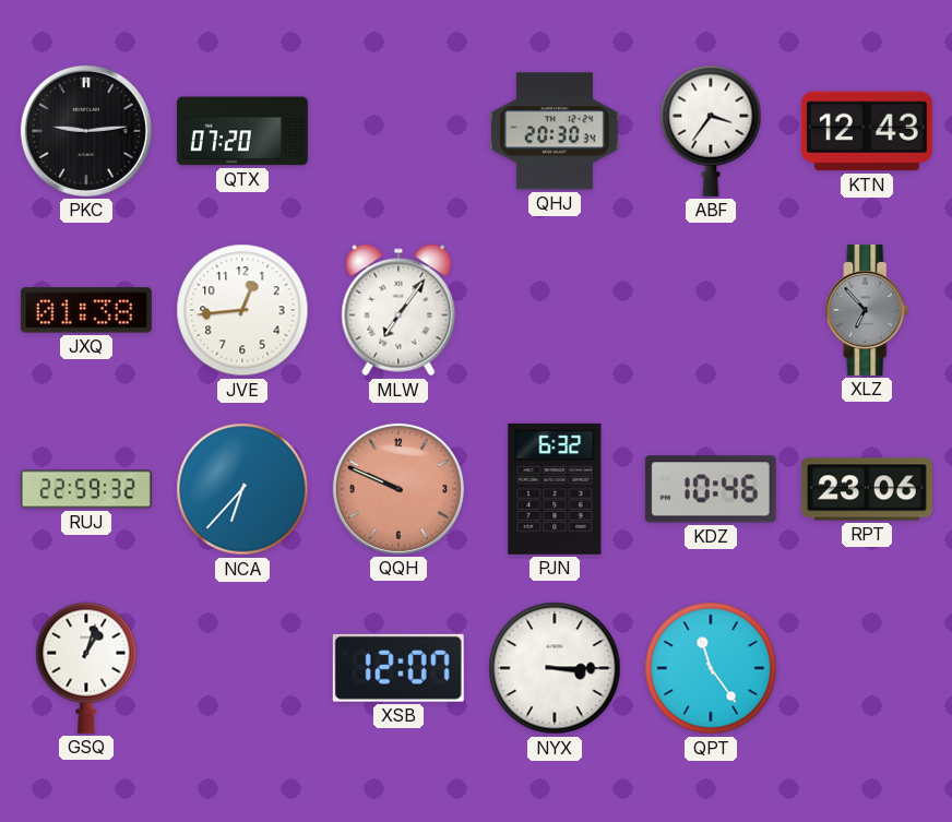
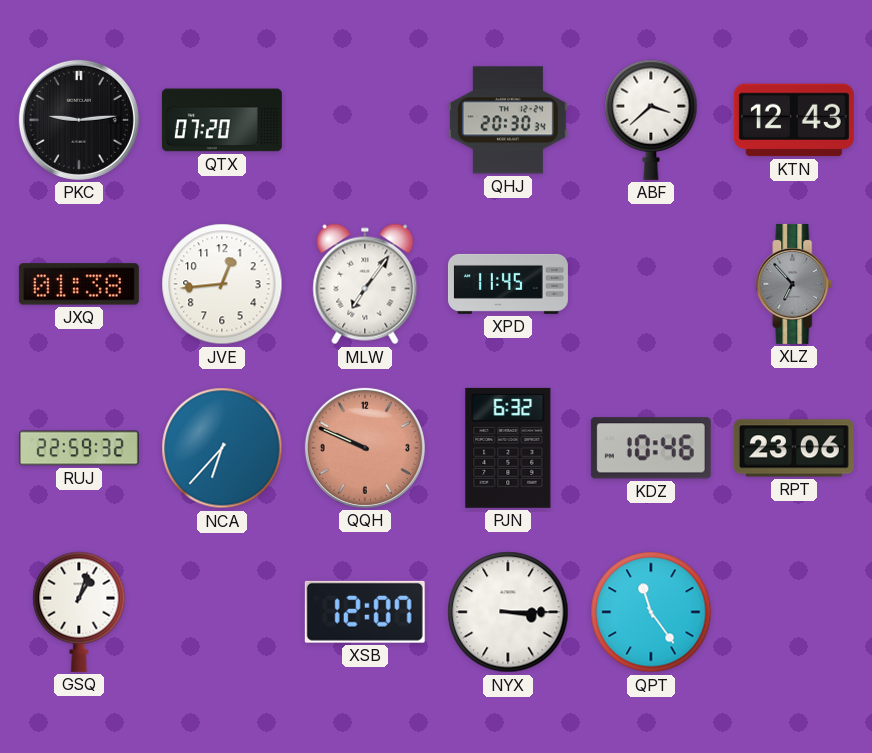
ABF: 3:36 -> 3:38 (651, 120)
XPD: none -> 11:45 (508, 284)
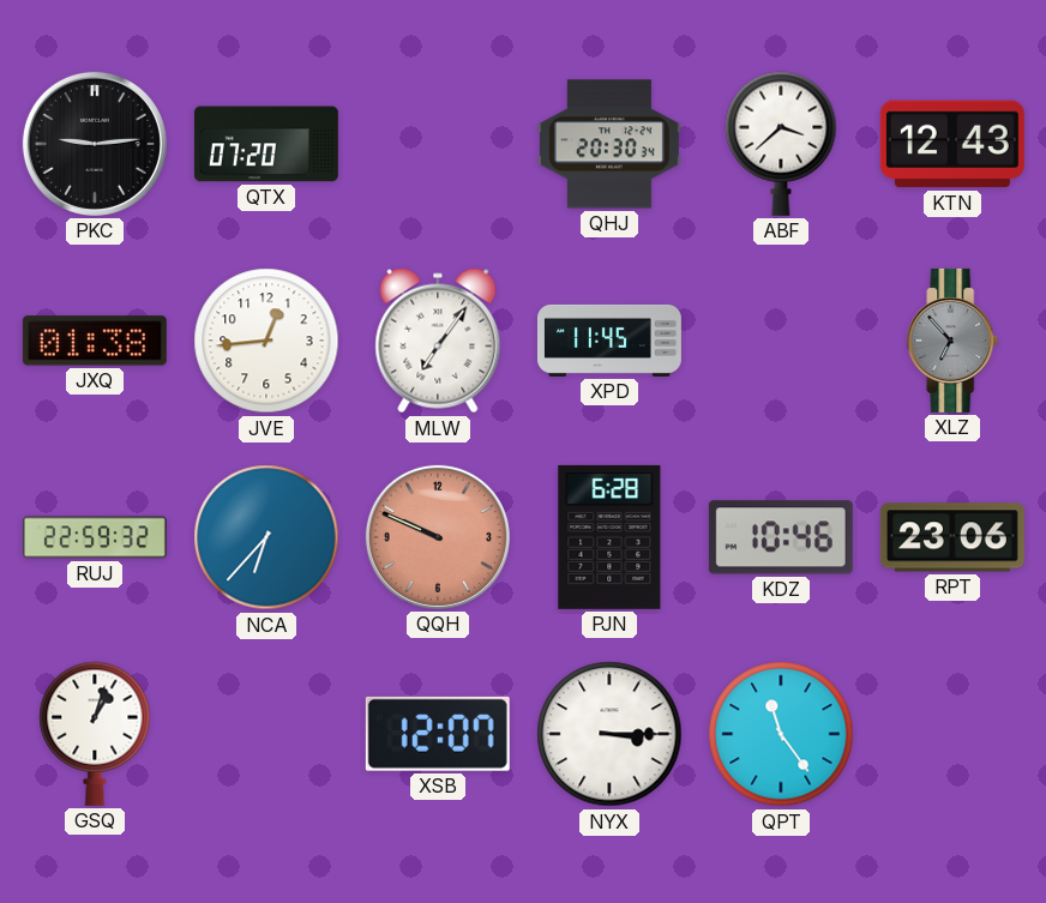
PJN: 6:32 -> 6:28 (609, 537)
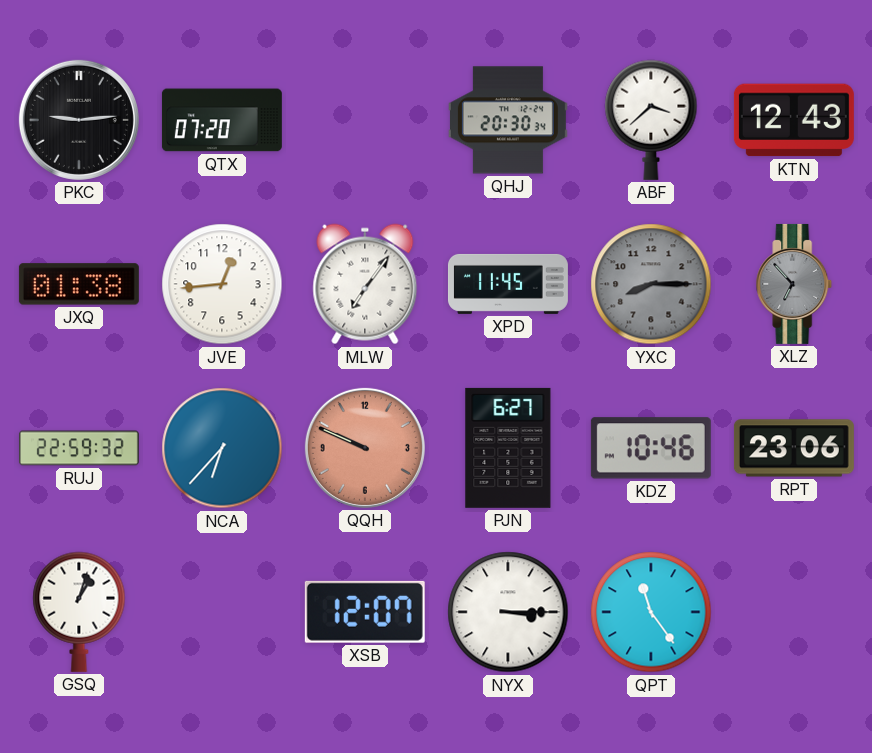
YXC: none -> 8:15 (651, 284)
PJN: 6:28 -> 6:27 (508, 448)
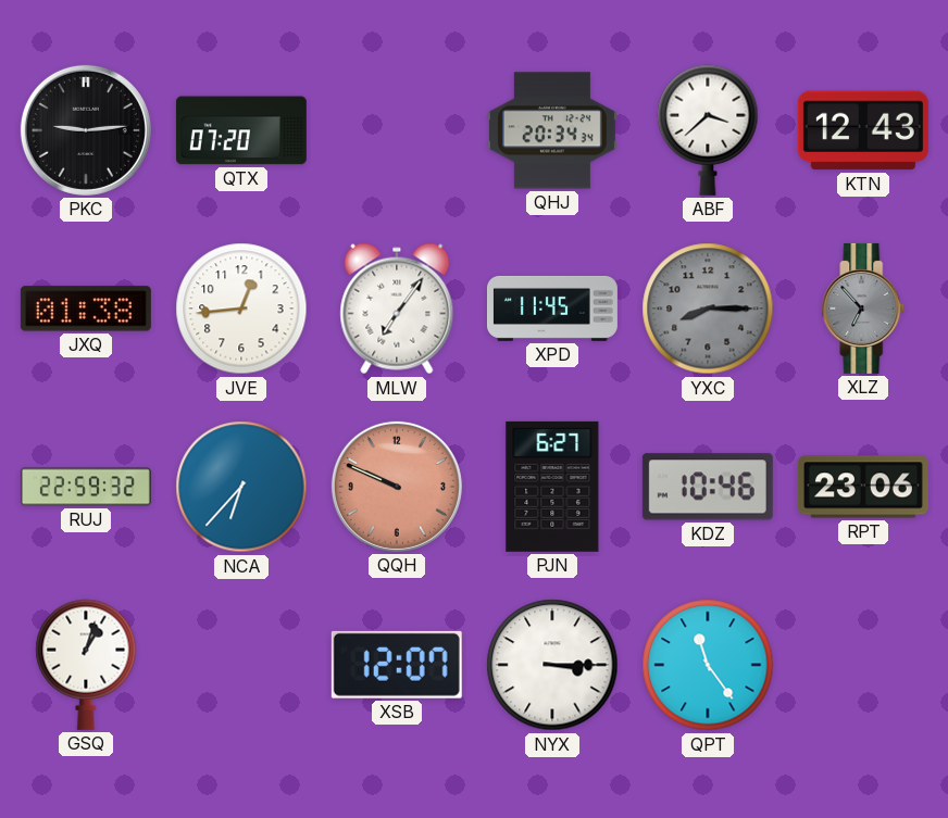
QHJ: 20:30 -> 20:34 (552, 130)
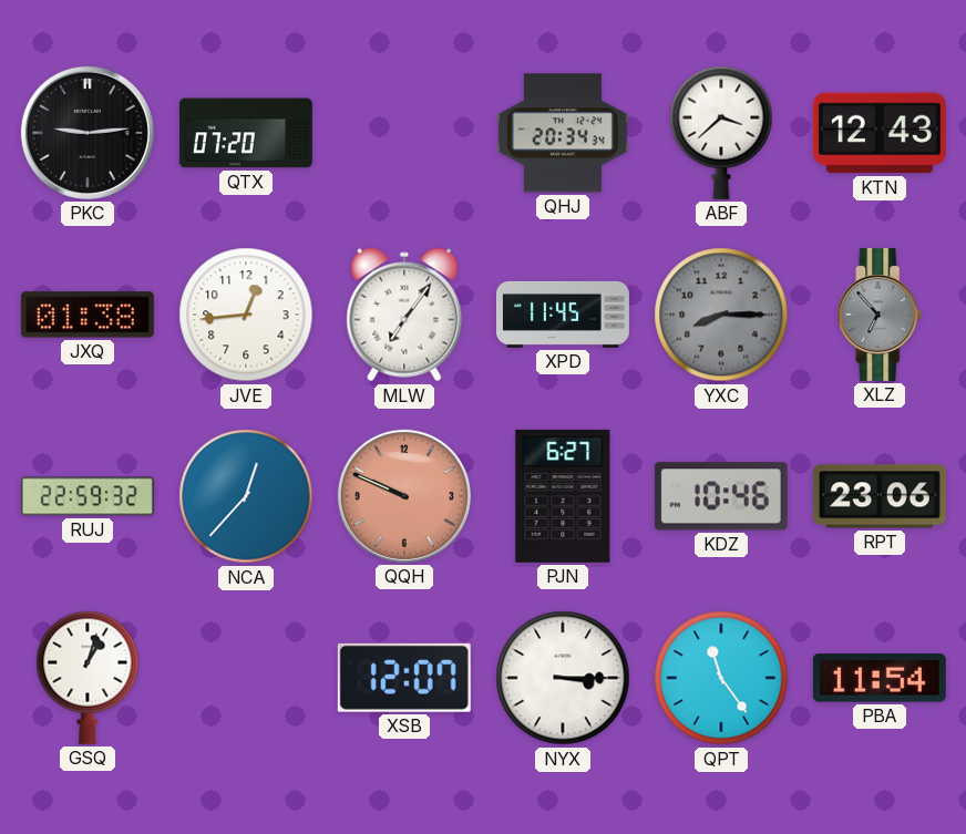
NCA: 6:37 -> 12:37 (246, 496)
PBA: none -> 11:54 (880, 678)
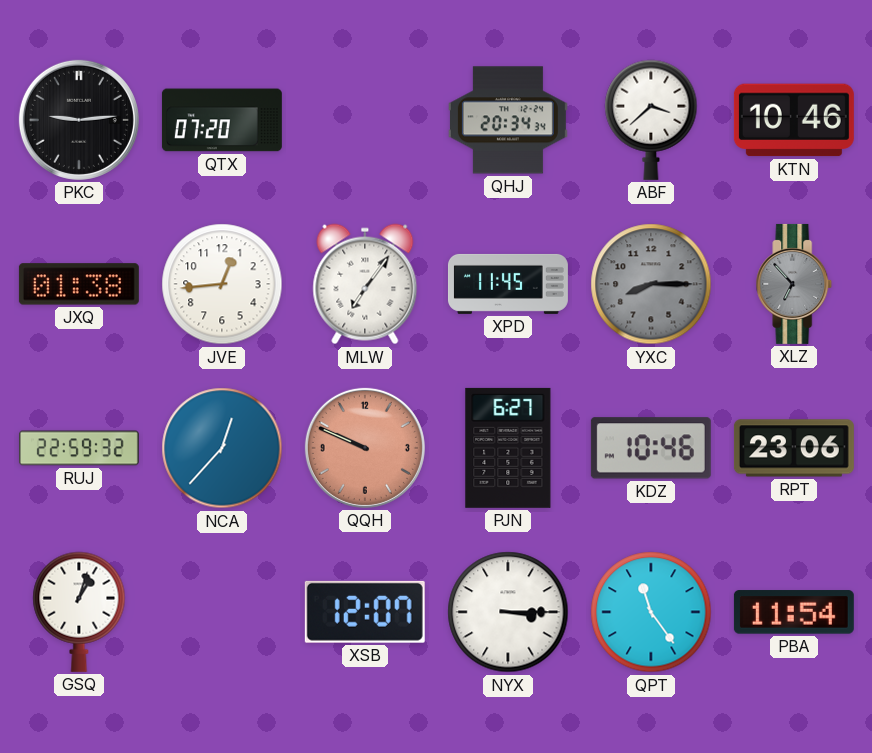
KTN: 12:43 -> 10:46 (794, 120)
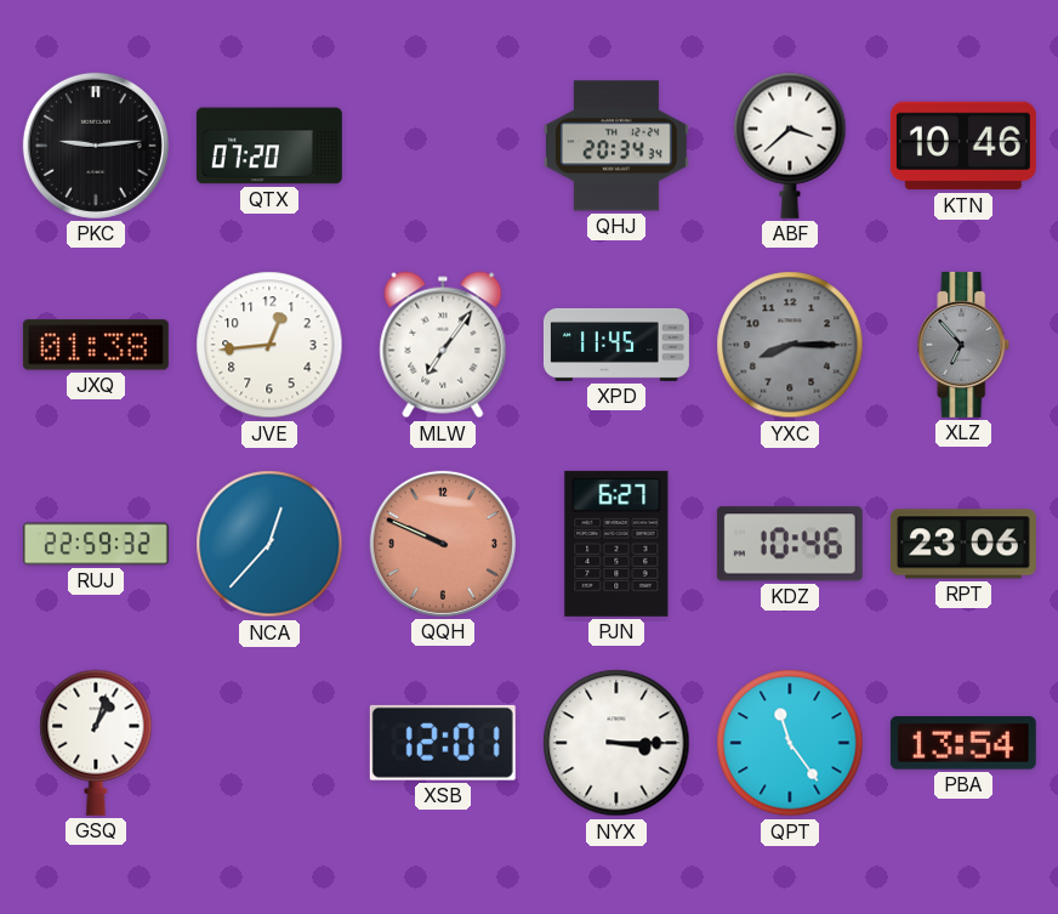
XSB: 12:07 -> 12:01 (443, 743)
PBA: 11:54 -> 13:54 (963, 743)
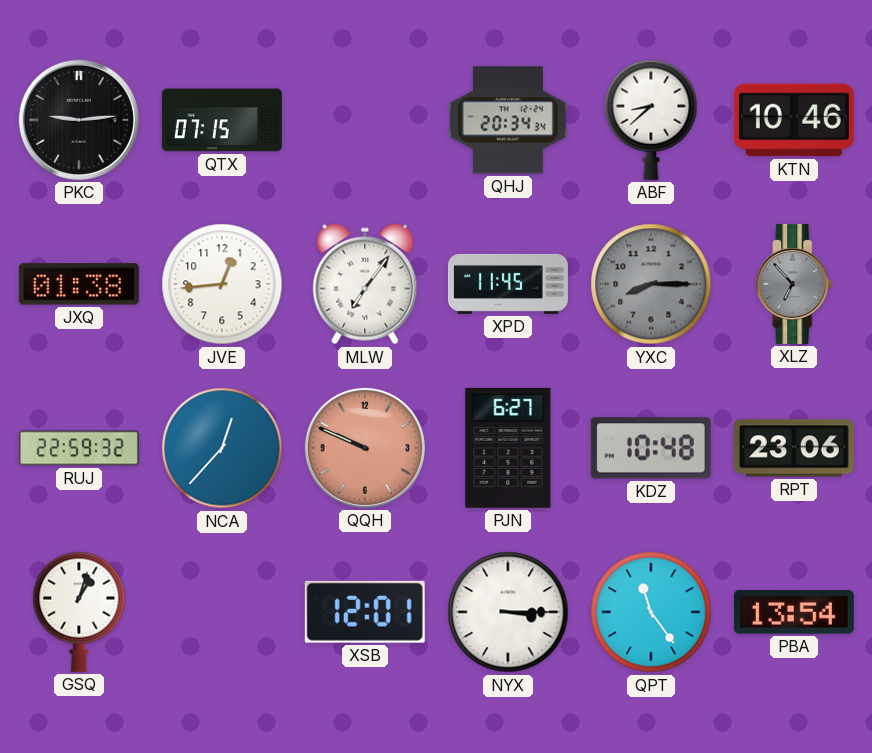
QTX: 07:20 -> 07:15 (222, 120)
ABF: 3:38 -> 8:38 (651, 120)
KDZ: 10:46 -> 10:48 (651, 448)
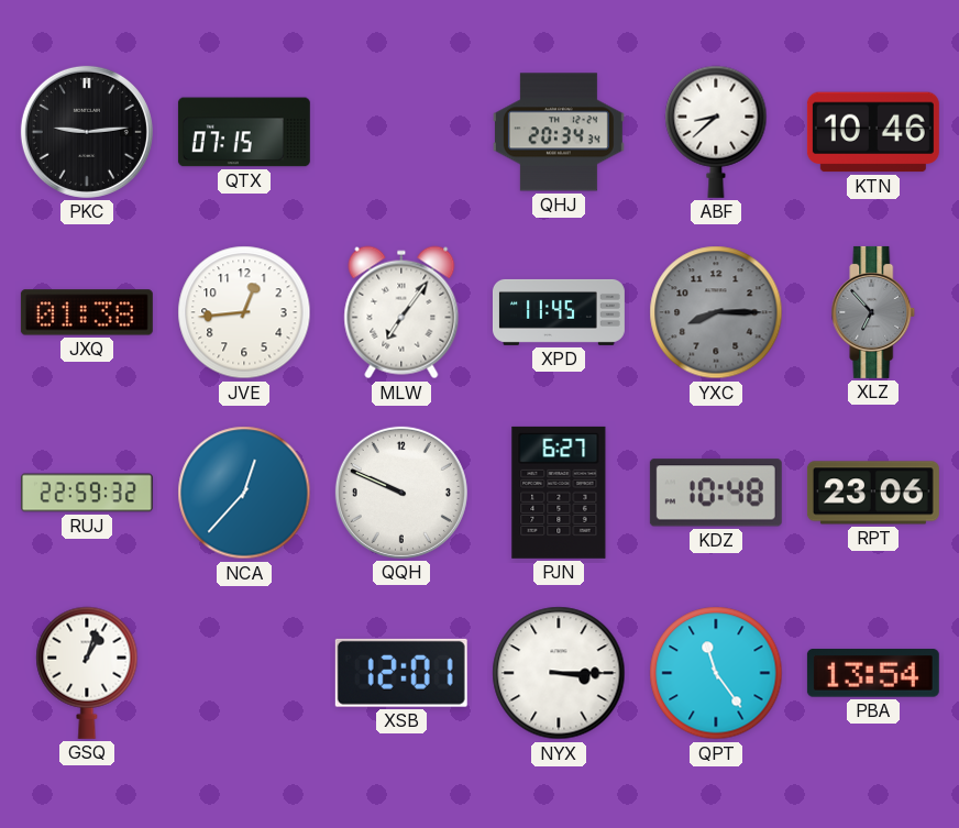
QQH dial: salmon -> white (401, 493)
